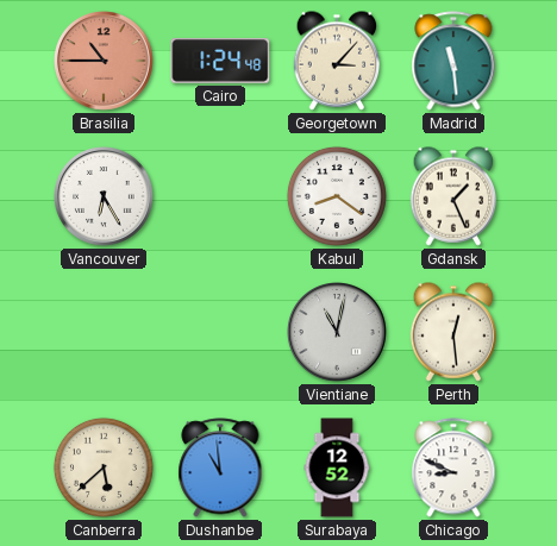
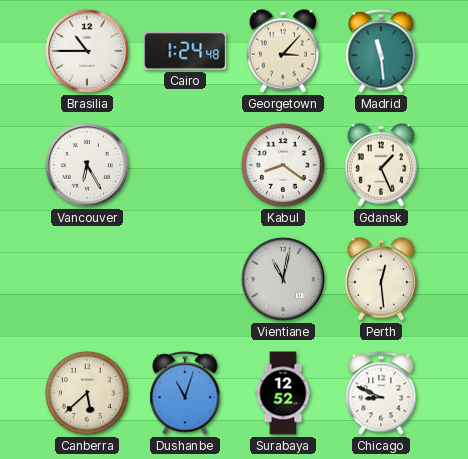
Brasilia dial: salmon -> white (88, 52)
Dushanbe: 10:59 -> 11:03 (185, 393)
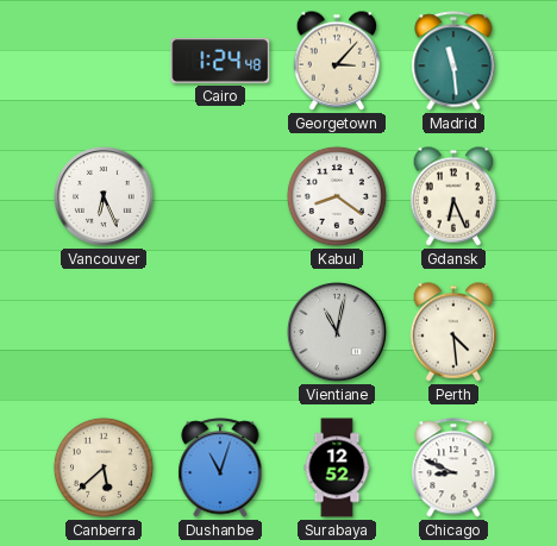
Brasilia: 10:45 -> none (88, 52)
Vancouver: 6:25 -> 6:26 (105, 197)
Gdansk: 1:26 -> 6:26 (453, 196)
Perth: 12:29 -> 4:29 (453, 332)
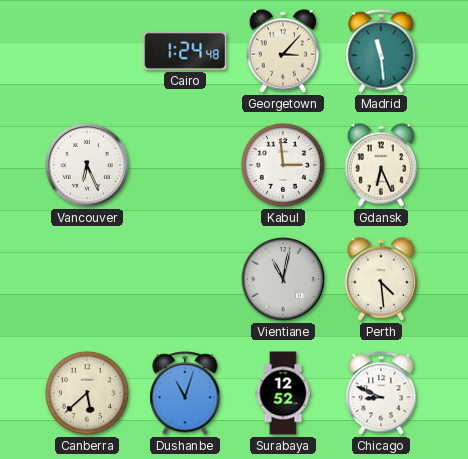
Kabul: 8:21 -> 2:59 (283, 165)
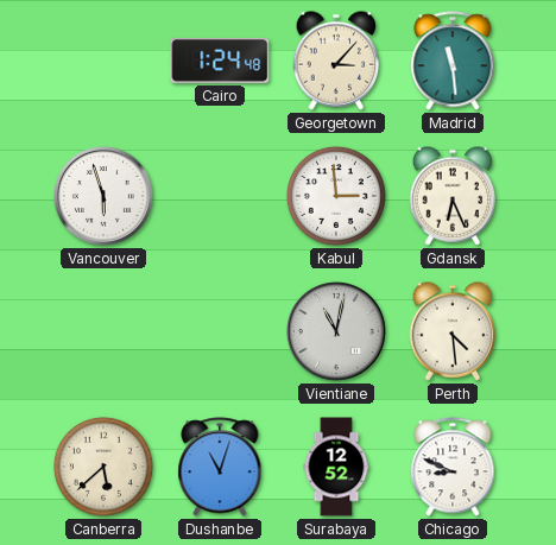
Vancouver: 6:26 -> 5:57 (105, 197)
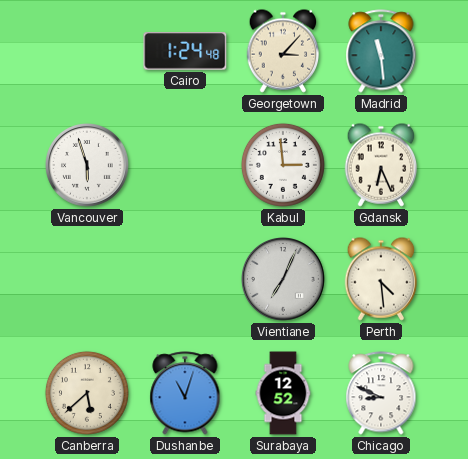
Vientiane: 11:02 -> 7:04 (284, 280)
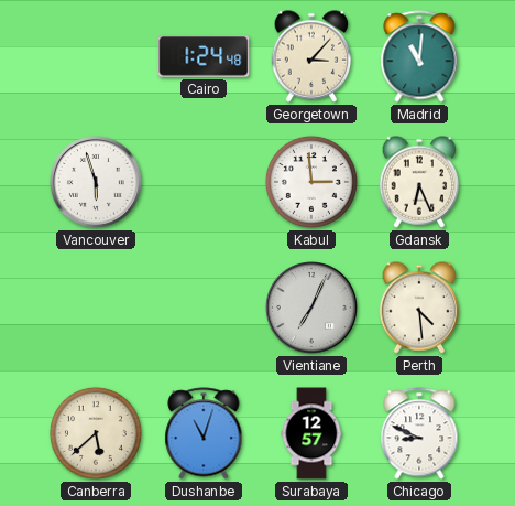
Madrid: 11:29 -> 11:01 (419, 56)
Surabaya: 12:52 -> 12:57 (311, 433)
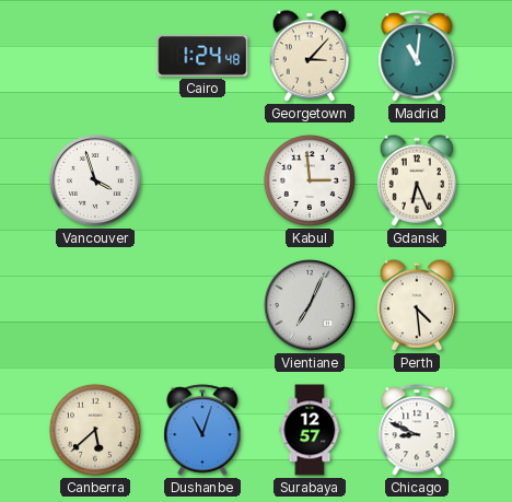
Vancouver: 5:57 -> 3:57 (96, 182)
